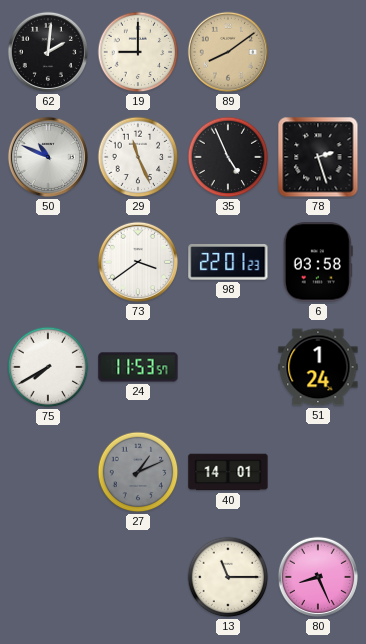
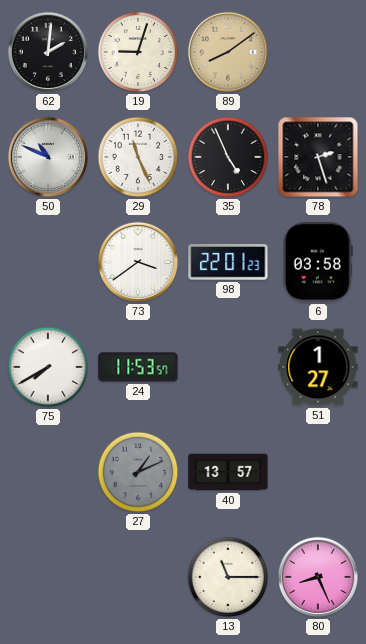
19: 9:00 -> 9:03 (138, 52)
51: 1:24 -> 1:27 (318, 367)
40: 14:01 -> 13:57 (228, 472)
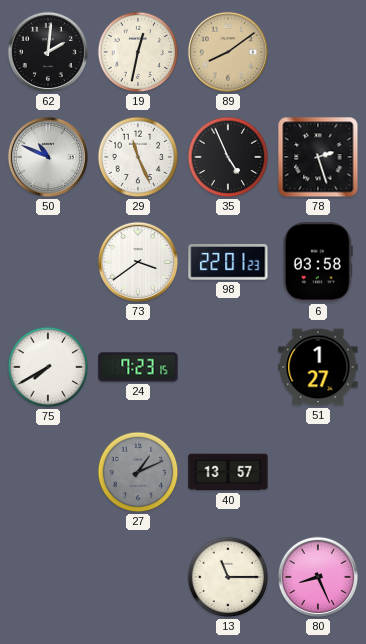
19: 9:03 -> 12:32 (138, 52)
24: 11:53 -> 7:23 (138, 367)
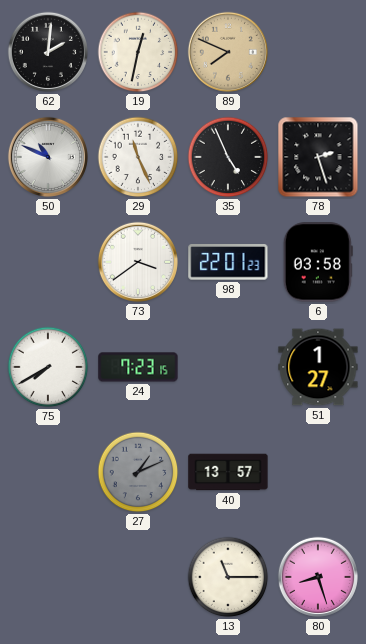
89: 8:09 -> 7:49 (228, 52)
80: 8:26 -> 8:27 (318, 577)
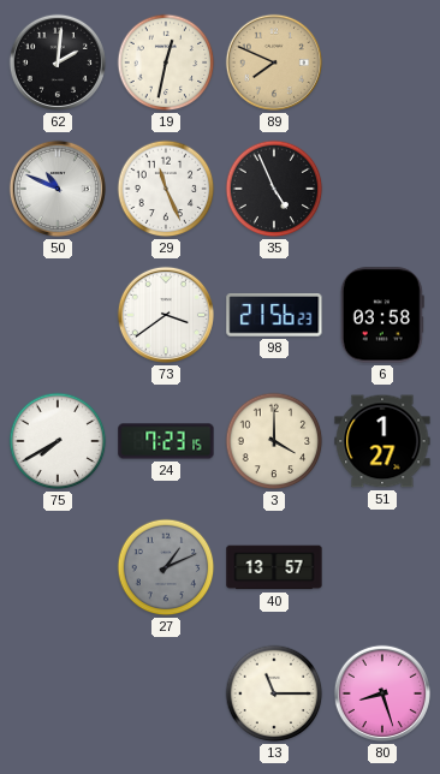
78: 2:27 -> none (318, 157)
98: 22:01 -> 21:56 (274, 315)
3: none -> 4:00 (274, 441)
